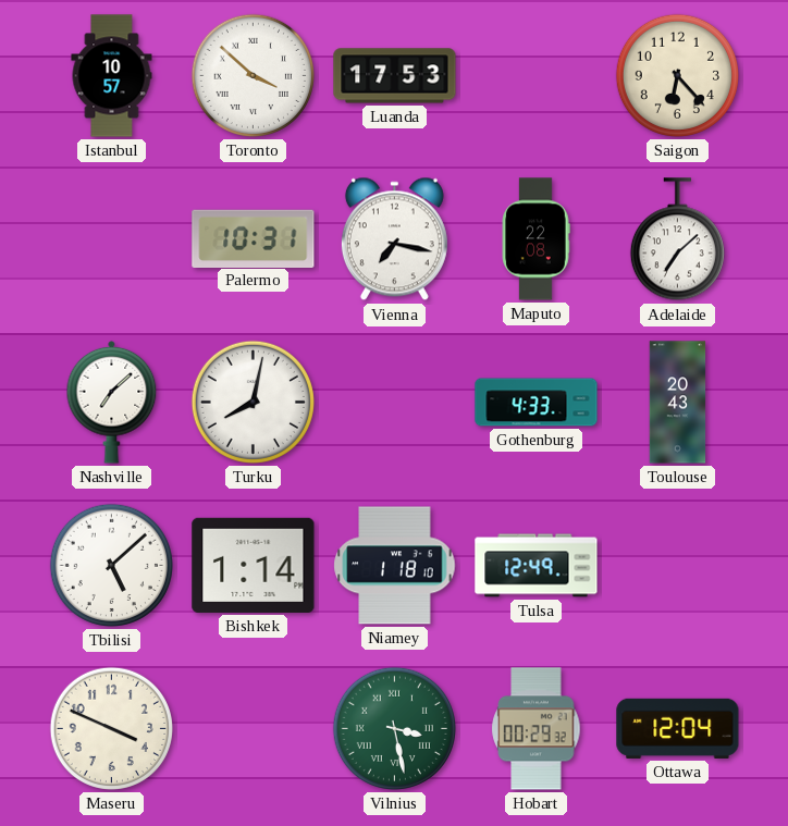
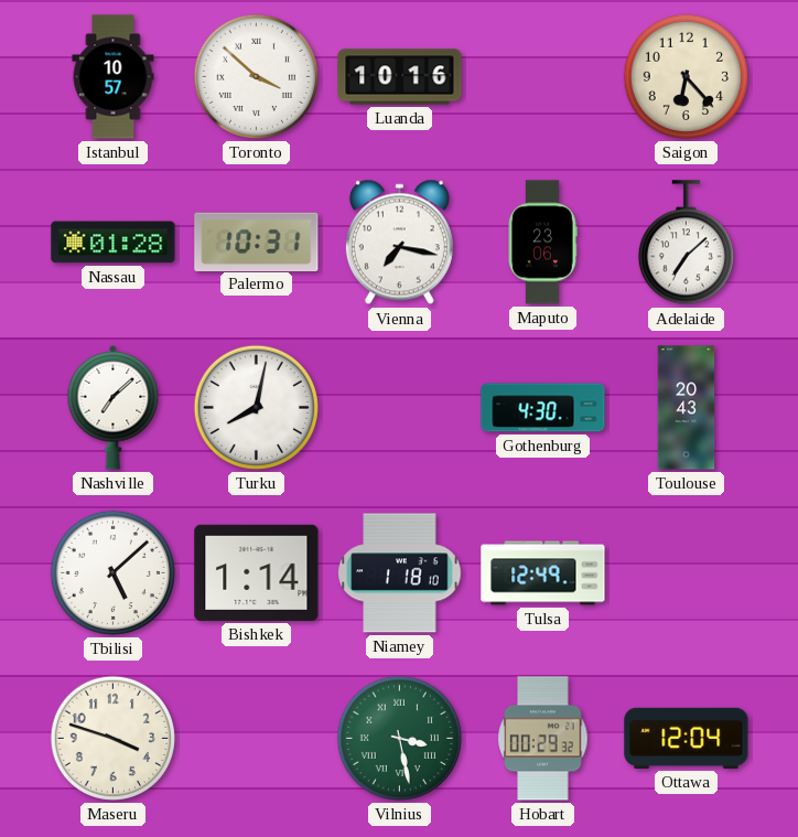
Luanda: 17:53 -> 10:16 (400, 77)
Nassau: none -> 01:28 (114, 243)
Maputo: 22:08 -> 23:06 (542, 243)
Gothenburg: 4:33 -> 4:30 (543, 408)
Maseru: 3:49 -> 3:48 (112, 738)
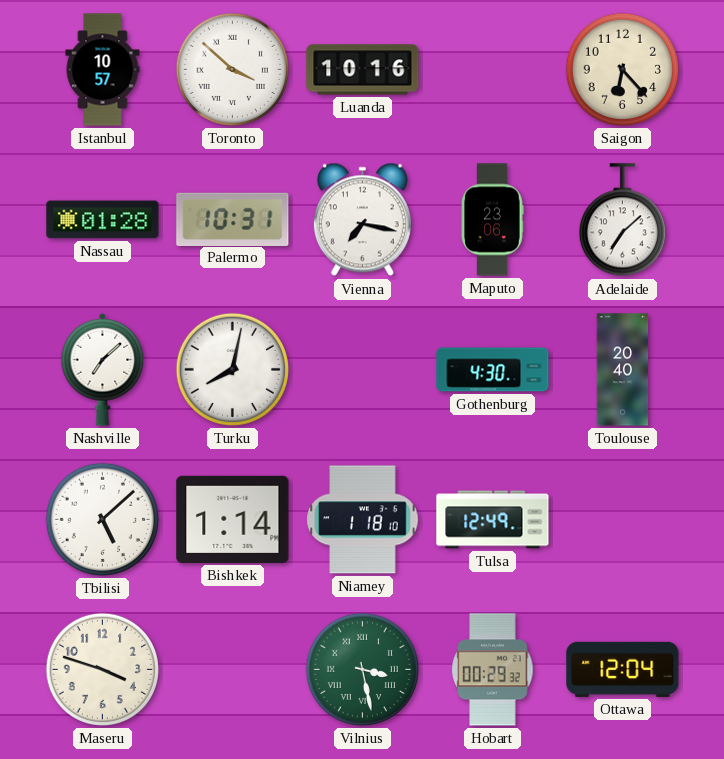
Toulouse: 20:43 -> 20:40 (623, 370)
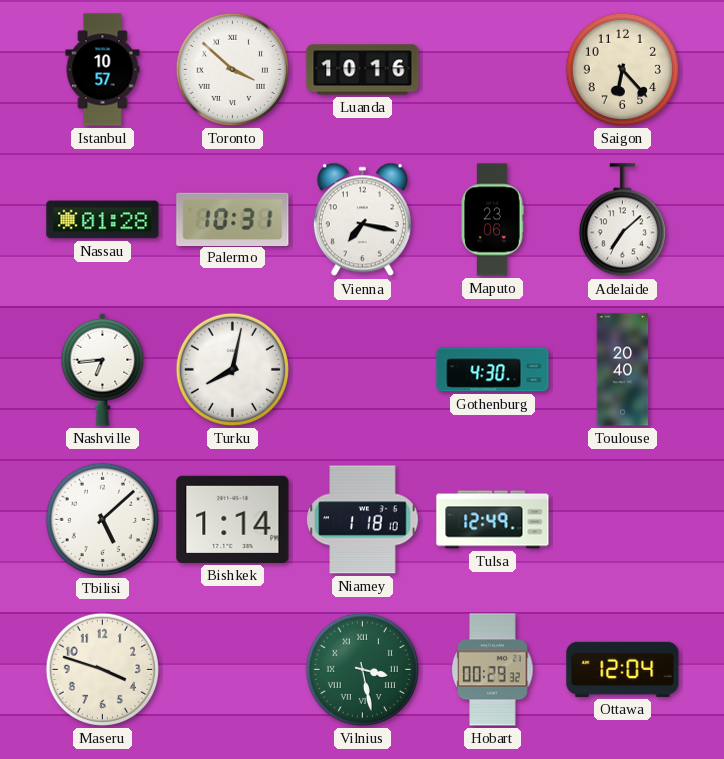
Nashville: 7:08 -> 6:44 (103, 369)
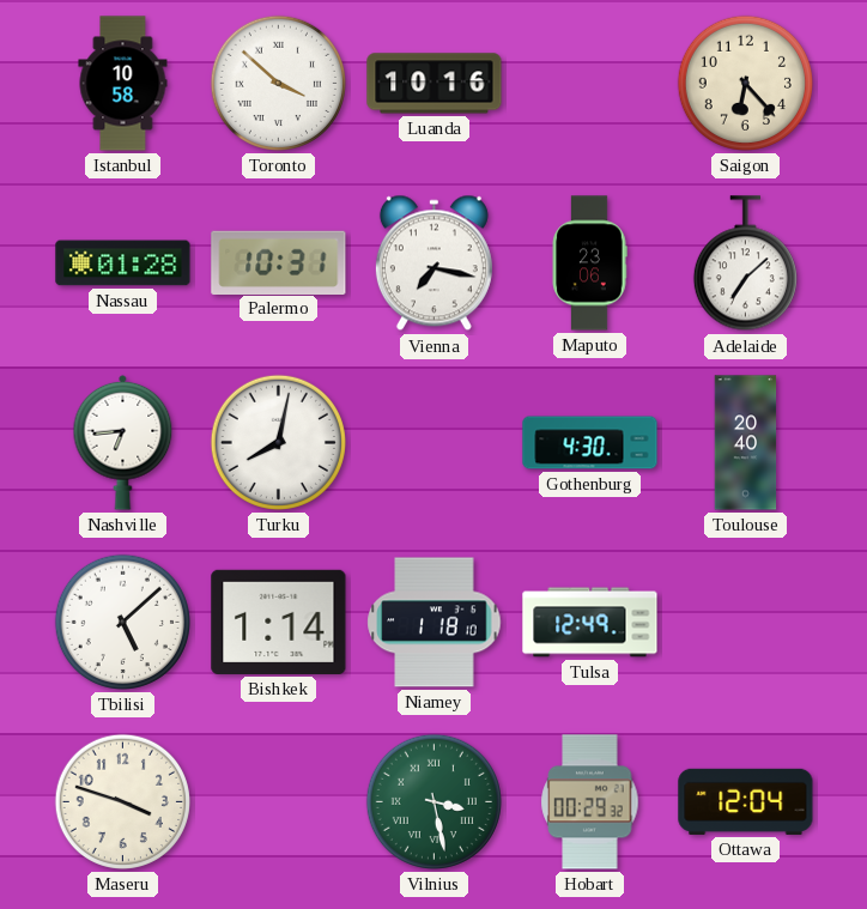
Istanbul: 10:57 -> 10:58 (123, 84)
